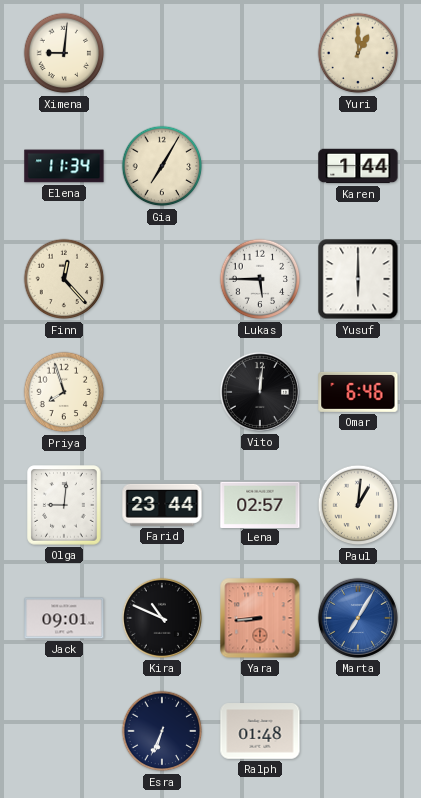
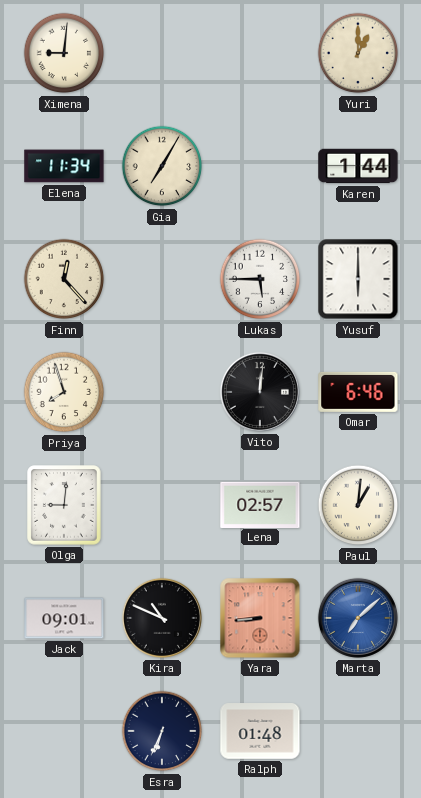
Farid: 23:44 -> none (162, 505)
Marta: 7:05 -> 7:08 (358, 618)
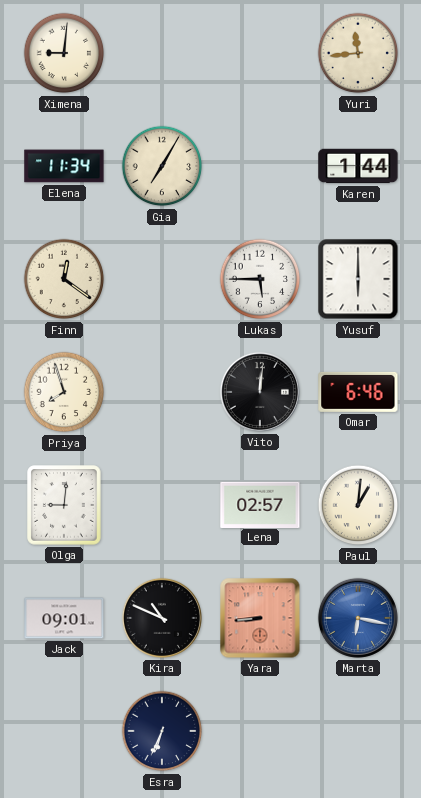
Yuri: 1:00 -> 11:44 (358, 53)
Finn: 12:23 -> 12:21 (64, 279)
Marta: 7:08 -> 6:17 (358, 618)
Ralph: 01:48 -> none (260, 731)
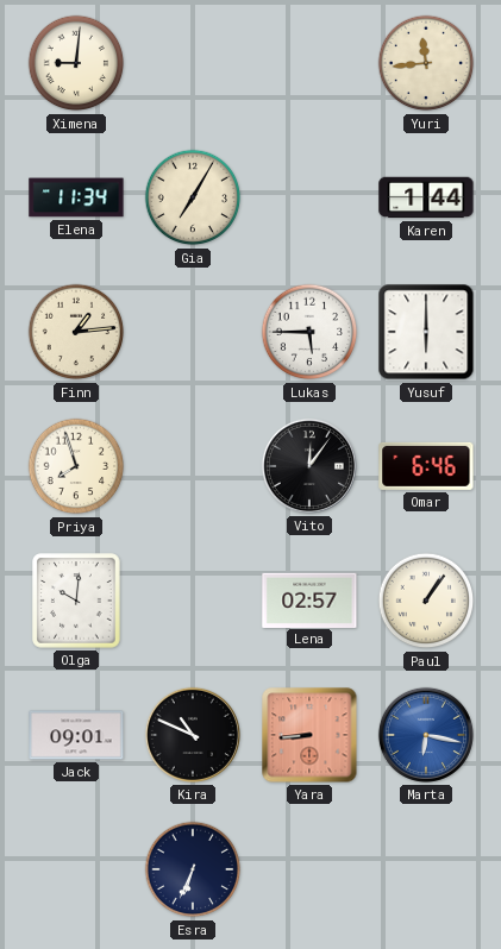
Finn: 12:21 -> 1:14 (76, 332)
Vito: 12:01 -> 12:06 (309, 466)
Olga: 9:01 -> 10:01 (76, 601)
Paul: 1:01 -> 1:06 (426, 601)
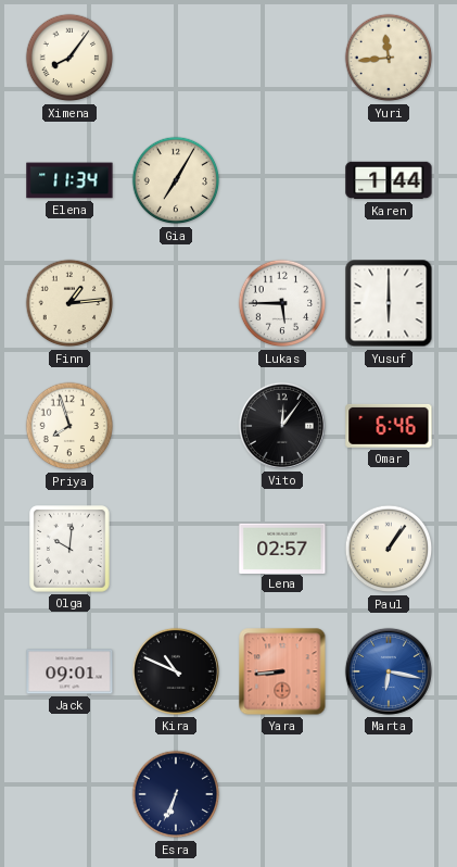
Ximena: 9:01 -> 8:06 (69, 58)
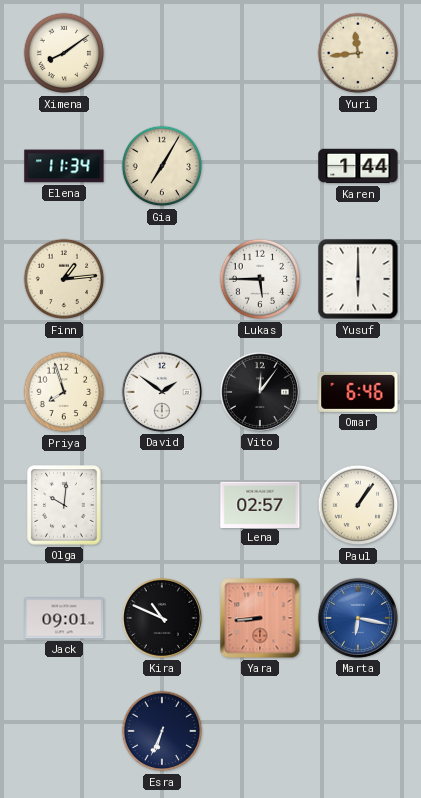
Ximena: 8:06 -> 8:09 (64, 53)
David: none -> 1:51 (162, 392)
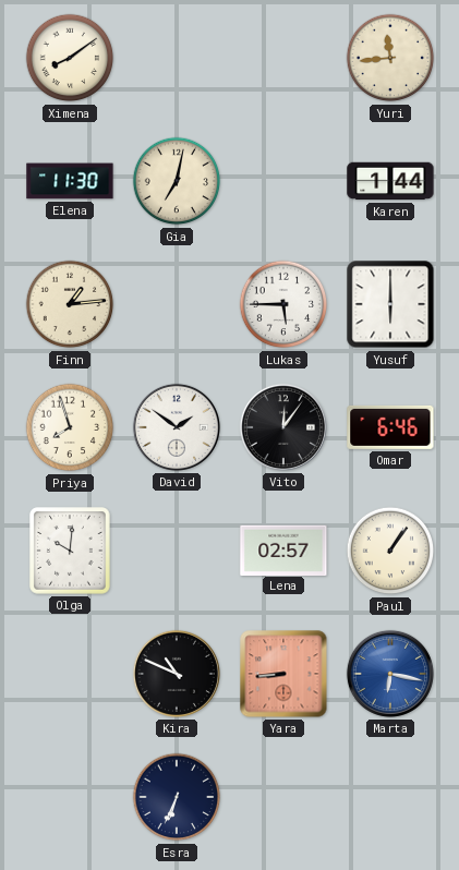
Elena: 11:34 -> 11:30 (70, 181)
Gia: 7:05 -> 7:02 (177, 181)
Jack: 09:01 -> none (64, 618)
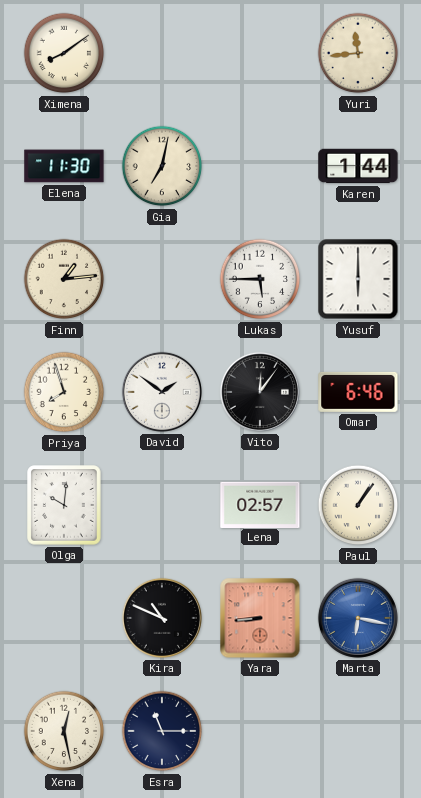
Xena: none -> 12:28 (64, 731)
Esra: 6:34 -> 11:15 (162, 731)
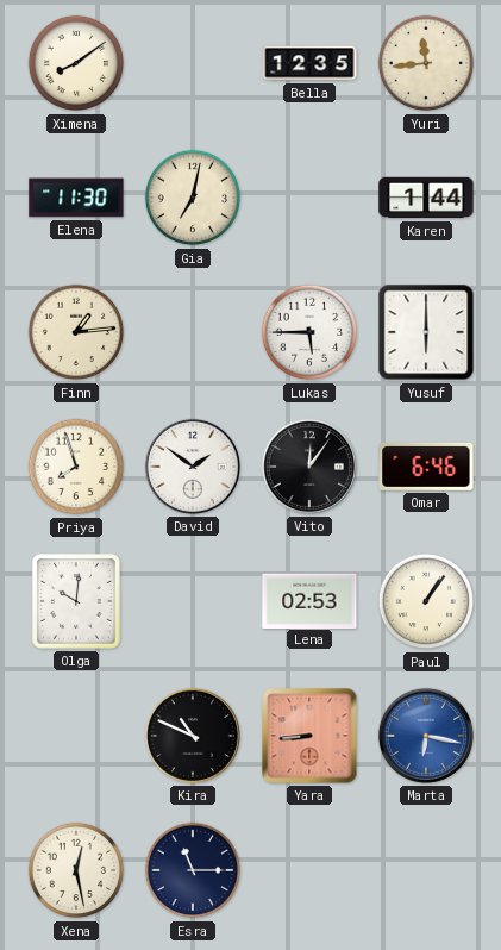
Bella: none -> 12:35 (309, 63)
Lena: 02:57 -> 02:53 (309, 600)
